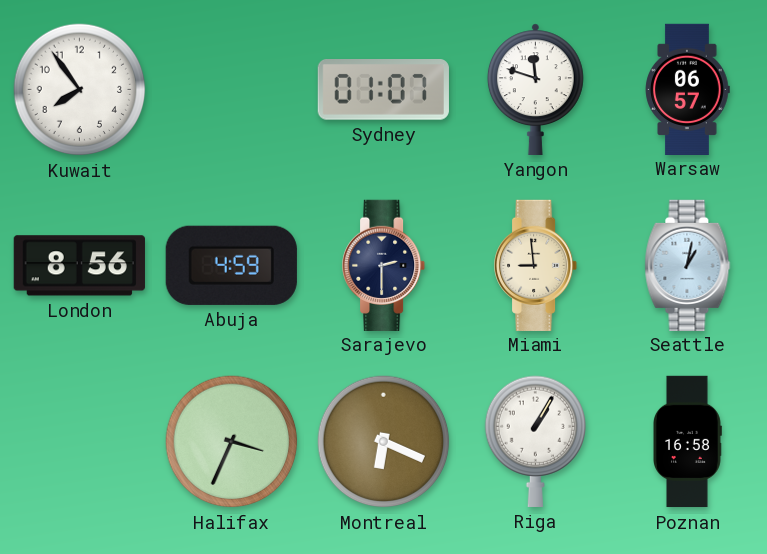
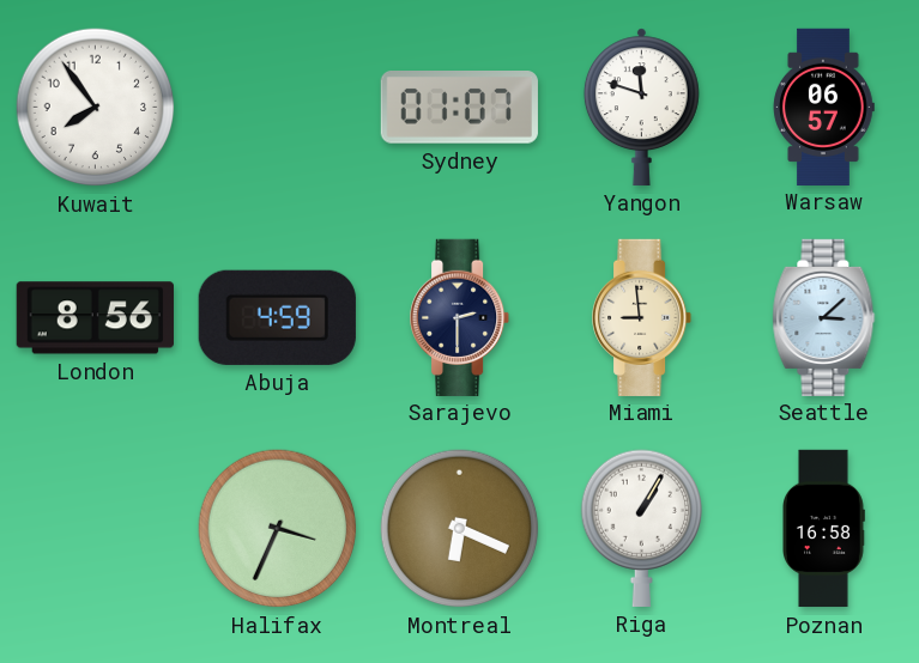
Seattle: 1:02 -> 3:08 (824, 317)
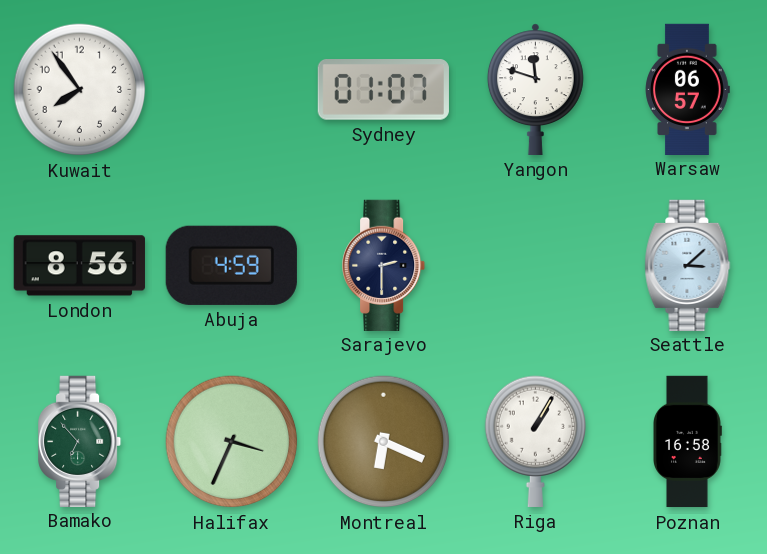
Miami: 8:59 -> none (643, 317)
Bamako: none -> 6:53 (81, 441)
